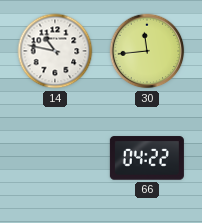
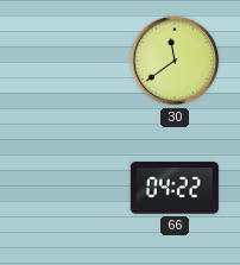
14: 10:47 -> none (55, 51)
30: 11:44 -> 11:39 (175, 61)
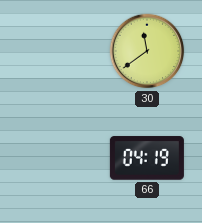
66: 04:22 -> 04:19 (147, 158)
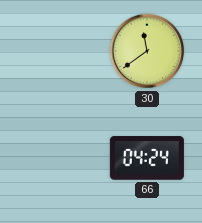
66: 04:19 -> 04:24 (147, 158)
